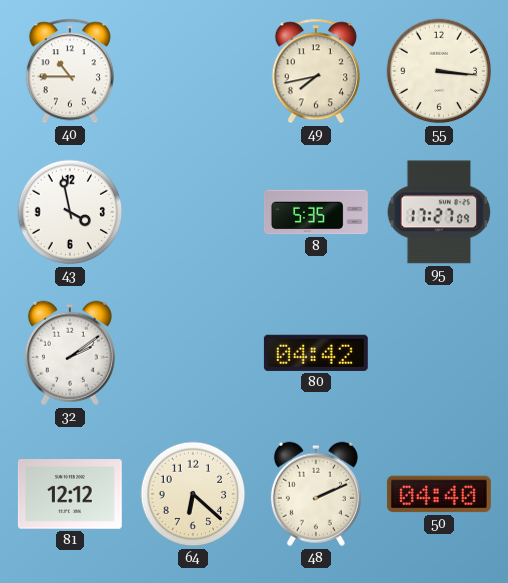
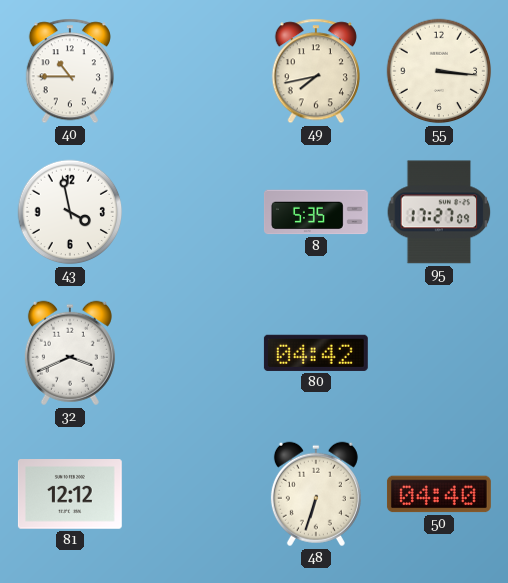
32: 2:09 -> 3:41 (70, 353)
64: 6:22 -> none (193, 494)
48: 2:11 -> 6:33 (316, 494)
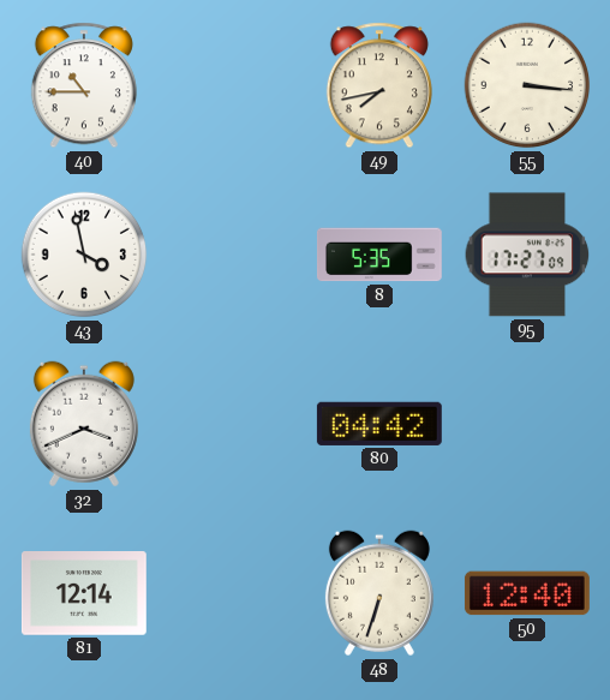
81: 12:12 -> 12:14 (84, 594)
50: 04:40 -> 12:40 (527, 593)
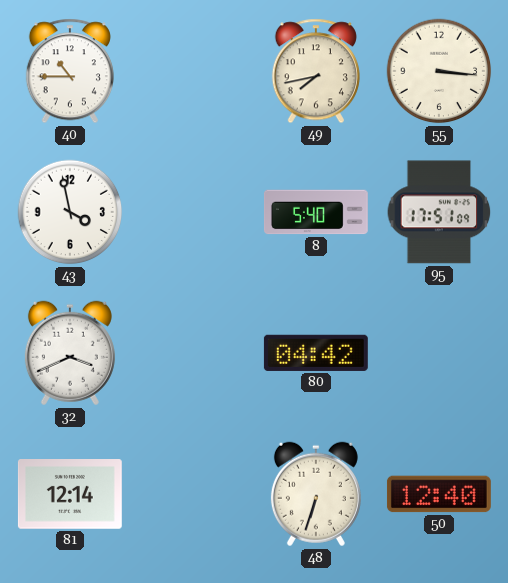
8: 5:35 -> 5:40 (316, 212)
95: 17:27 -> 17:51 (439, 212)
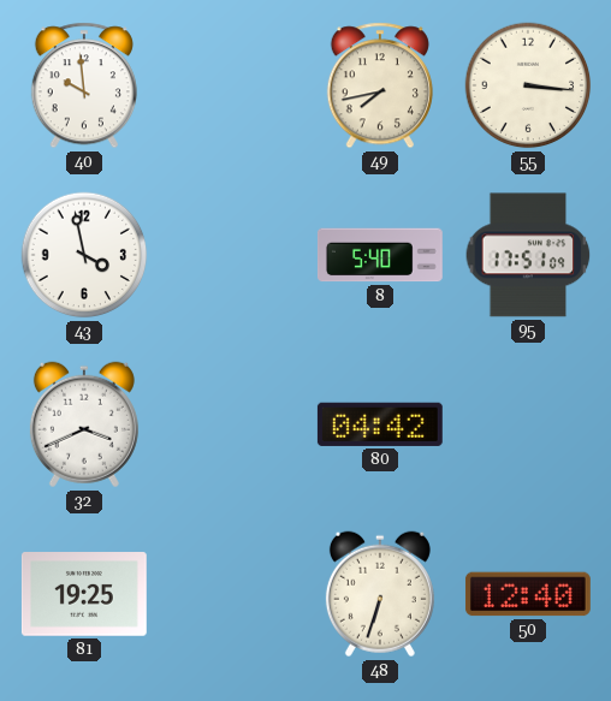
40: 10:45 -> 9:59 (84, 85)
81: 12:14 -> 19:25 (84, 595)
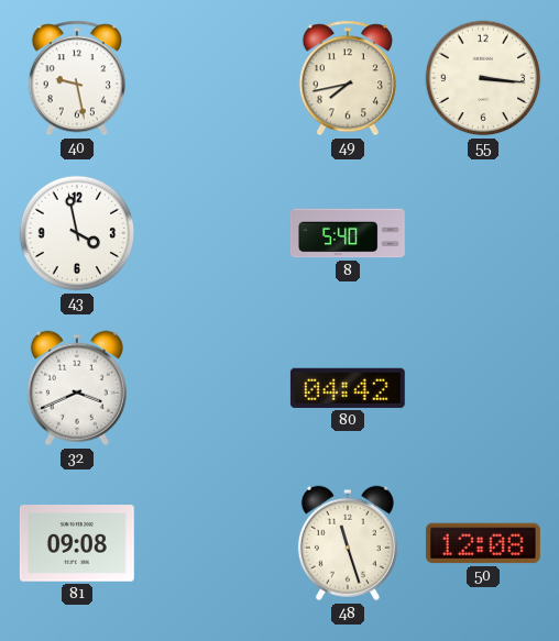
40: 9:59 -> 9:28 (77, 78)
95: 17:51 -> none (528, 255)
81: 19:25 -> 09:08 (77, 544)
48: 6:33 -> 11:27 (348, 543)
50: 12:40 -> 12:08 (483, 543)
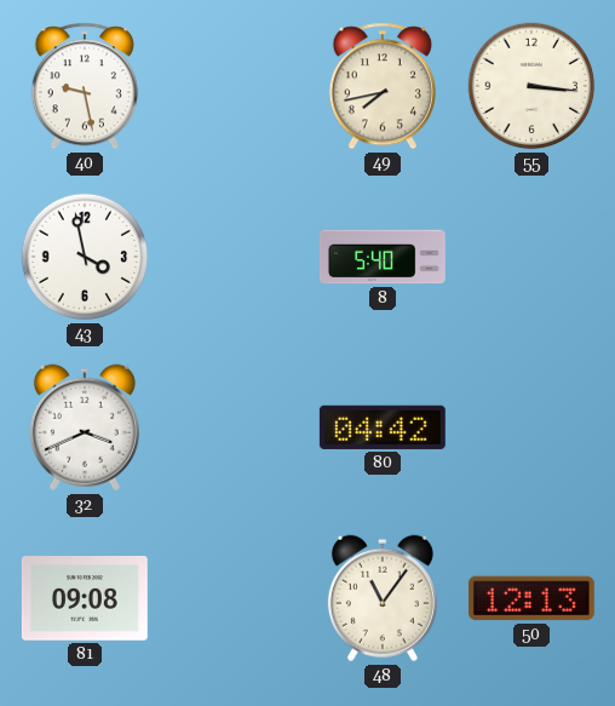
48: 11:27 -> 11:06 (383, 598)
50: 12:08 -> 12:13 (531, 598)
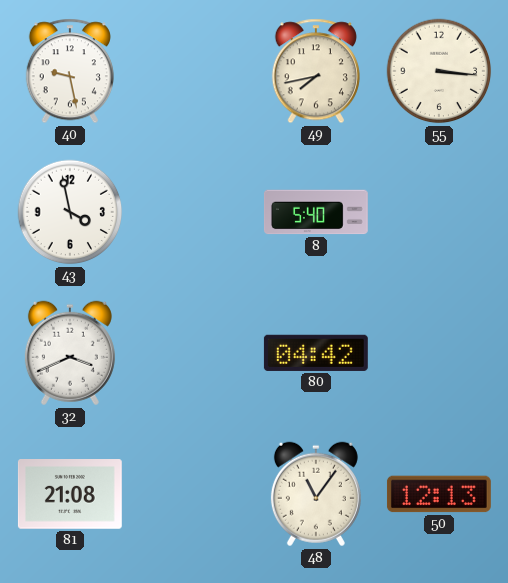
81: 09:08 -> 21:08 (70, 495)
